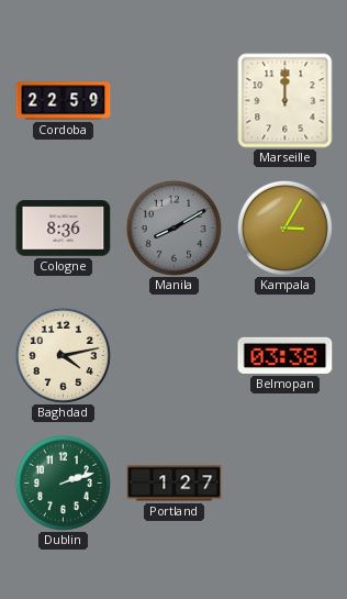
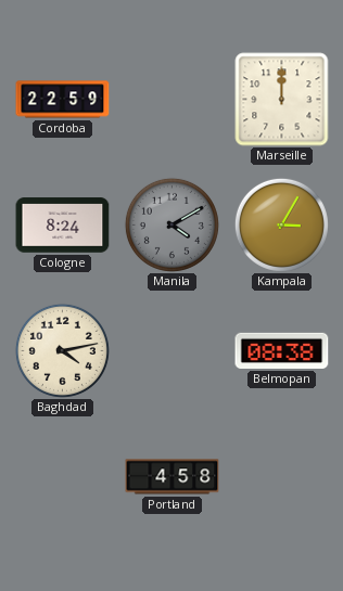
Cologne: 8:36 -> 8:24 (63, 226)
Manila: 8:10 -> 4:10 (171, 224)
Belmopan: 03:38 -> 08:38 (282, 350)
Dublin: 2:12 -> none (63, 482)
Portland: 1:27 -> 4:58 (173, 477)
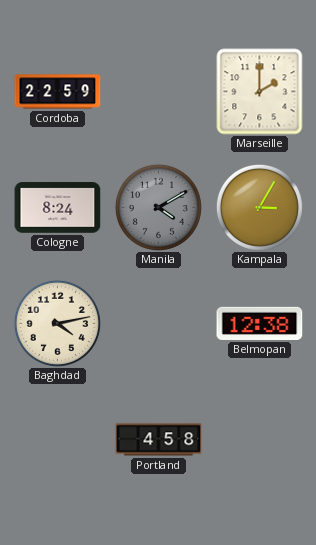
Marseille: 12:00 -> 2:00 (260, 92)
Belmopan: 08:38 -> 12:38 (260, 323)
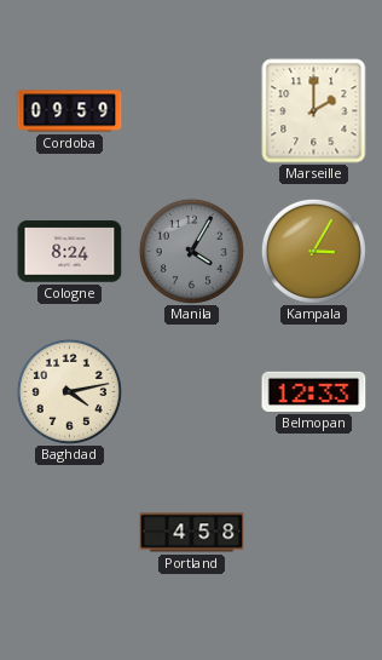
Cordoba: 22:59 -> 09:59 (70, 111)
Manila: 4:10 -> 4:05 (191, 251)
Belmopan: 12:38 -> 12:33 (314, 391)
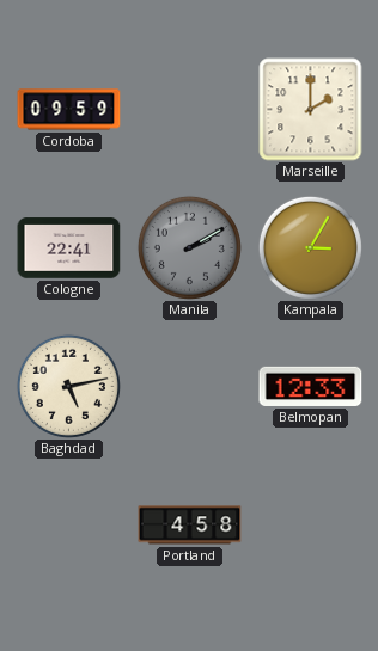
Cologne: 8:24 -> 22:41 (69, 248)
Manila: 4:05 -> 2:10 (189, 247)
Baghdad: 4:13 -> 5:13 (68, 386)
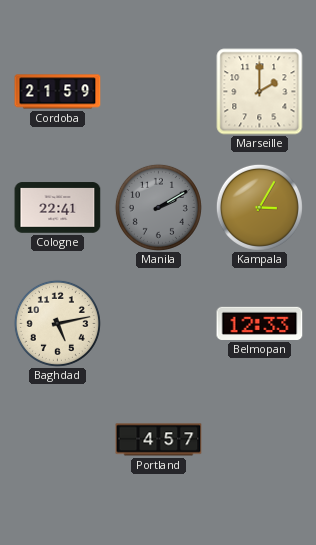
Cordoba: 09:59 -> 21:59 (58, 92)
Portland: 4:58 -> 4:57 (159, 440)
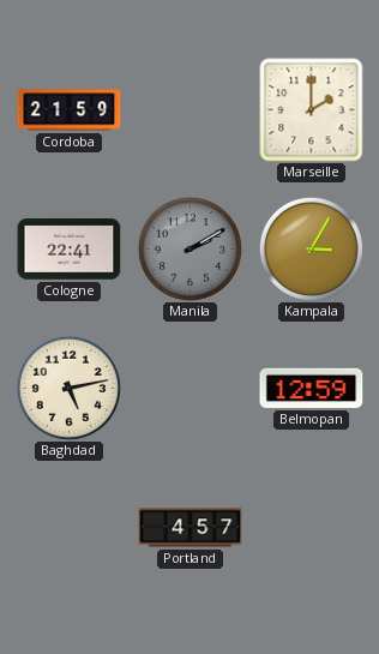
Belmopan: 12:33 -> 12:59 (312, 388)
